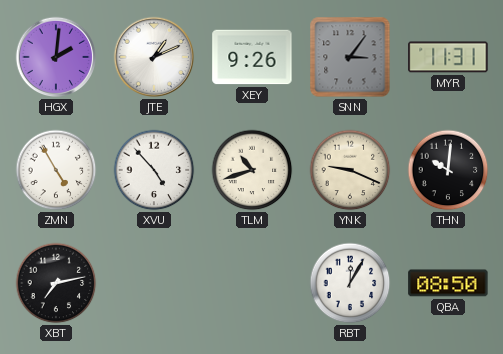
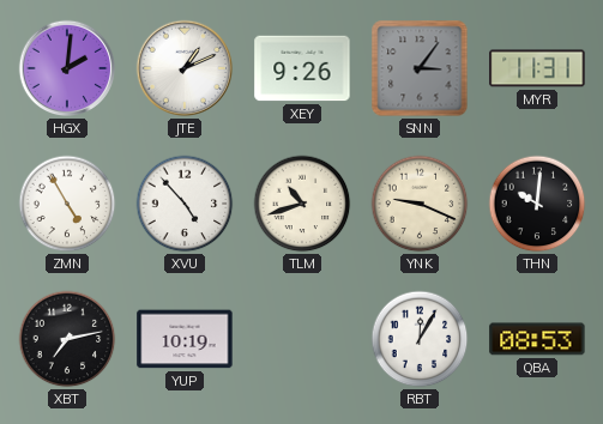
YUP: none -> 10:19 (185, 339)
QBA: 08:50 -> 08:53 (537, 339)
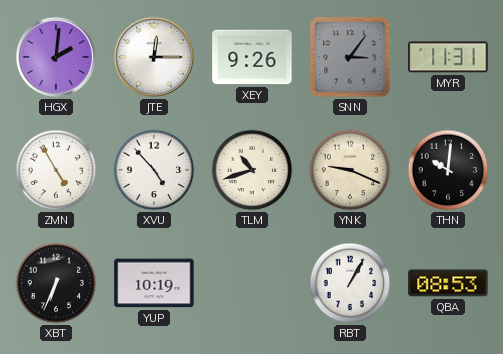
JTE: 1:11 -> 12:15 (154, 57)
XBT: 7:13 -> 6:34 (56, 283)
RBT: 12:05 -> 1:05 (350, 283)
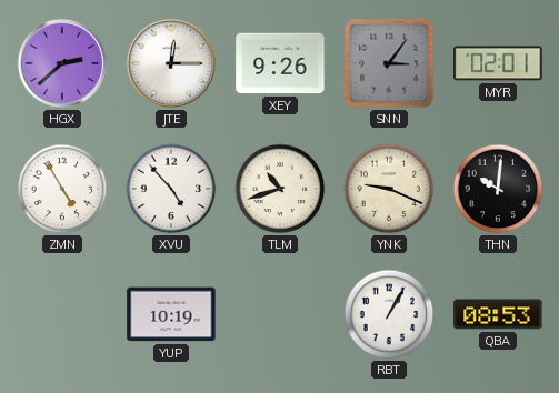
HGX: 2:01 -> 2:38 (62, 63)
MYR: 11:31 -> 02:01 (498, 63)
XBT: 6:34 -> none (56, 283)
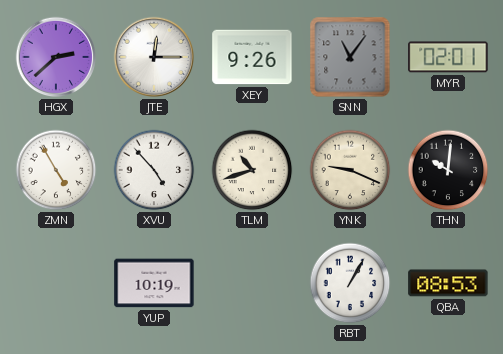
SNN: 3:06 -> 11:06 (350, 57)
